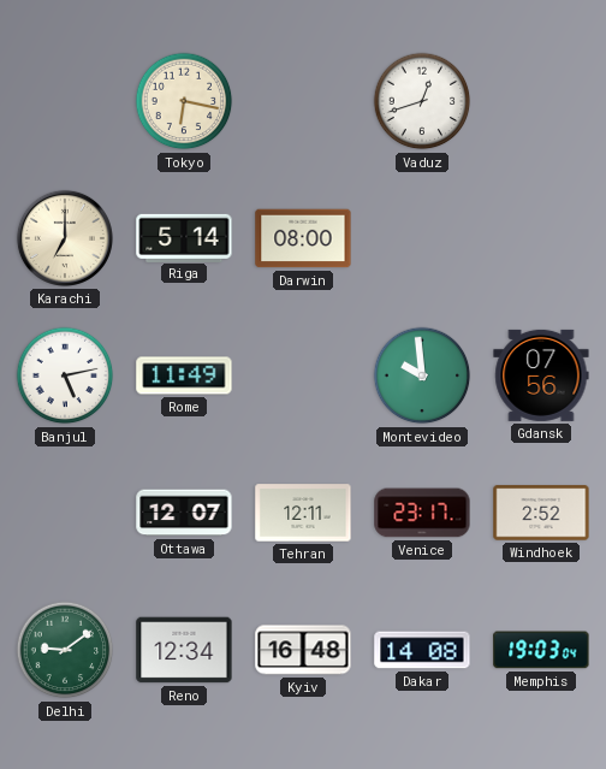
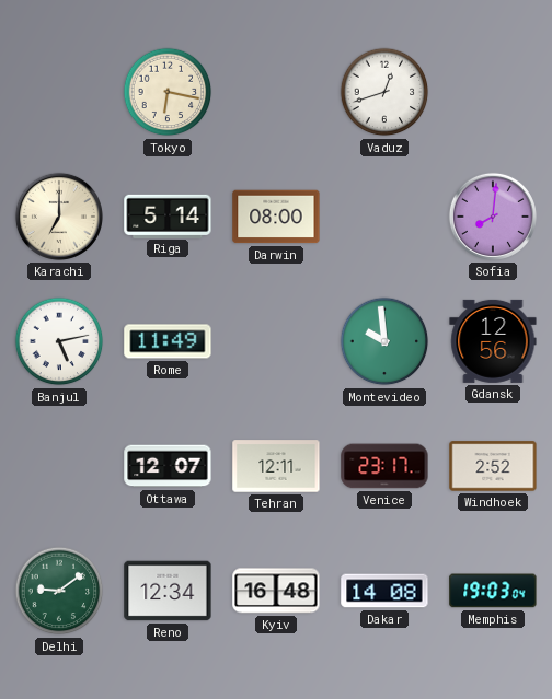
Sofia: none -> 8:01 (493, 217)
Gdansk: 07:56 -> 12:56 (493, 341)
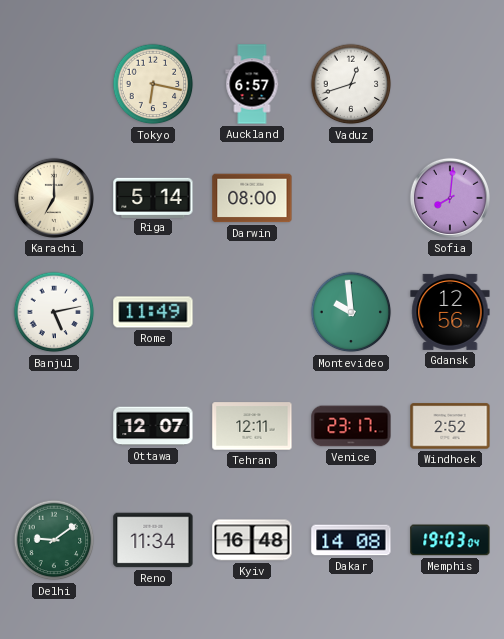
Auckland: none -> 6:57 (252, 84)
Reno: 12:34 -> 11:34 (153, 540)
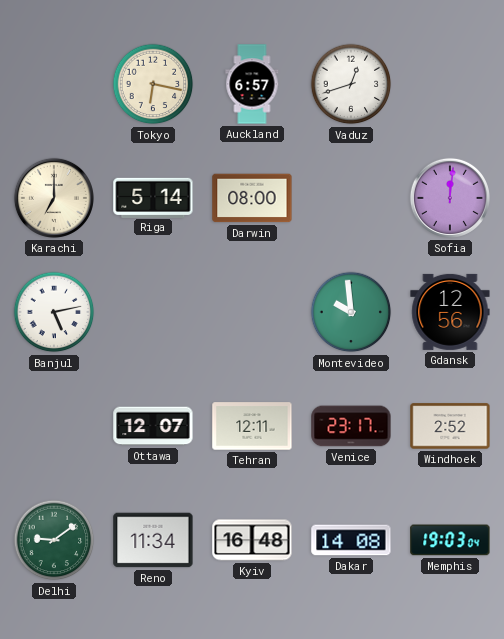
Sofia: 8:01 -> 12:01 (450, 198)
Rome: 11:49 -> none (153, 312)
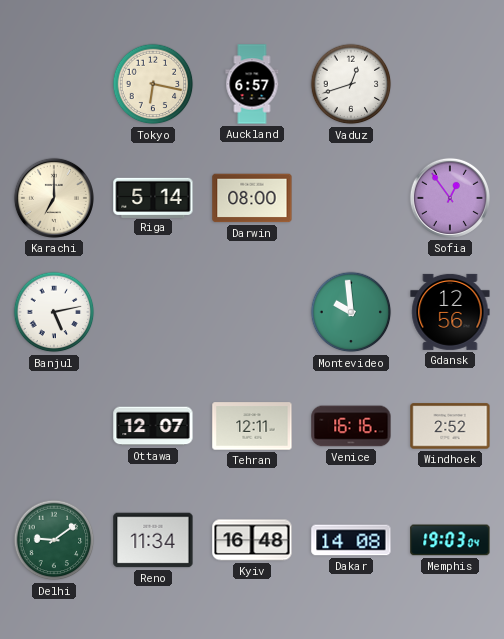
Sofia: 12:01 -> 12:54 (450, 198)
Venice: 23:17 -> 16:16 (351, 426)
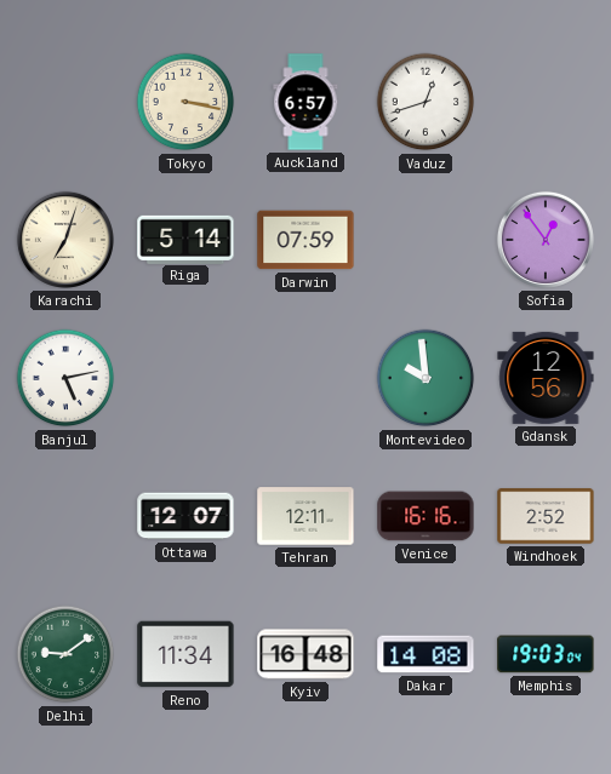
Tokyo: 6:17 -> 3:17 (185, 102)
Karachi: 7:00 -> 7:03 (65, 240)
Darwin: 08:00 -> 07:59 (305, 240)
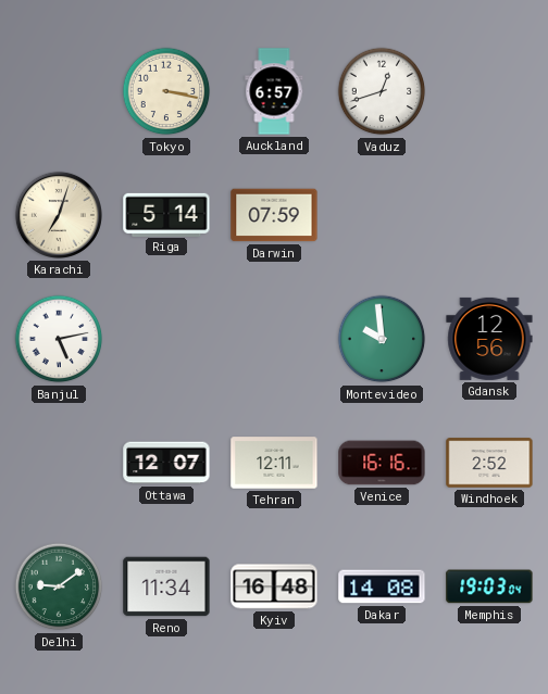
Sofia: 12:54 -> none (546, 240)
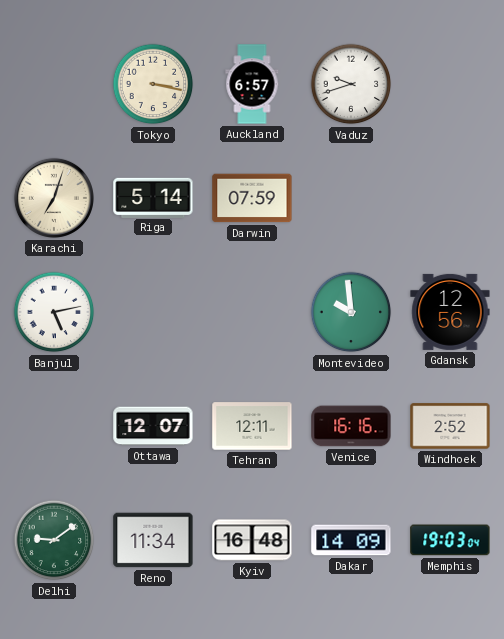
Vaduz: 12:42 -> 9:42 (351, 84)
Dakar: 14:08 -> 14:09 (351, 540)
